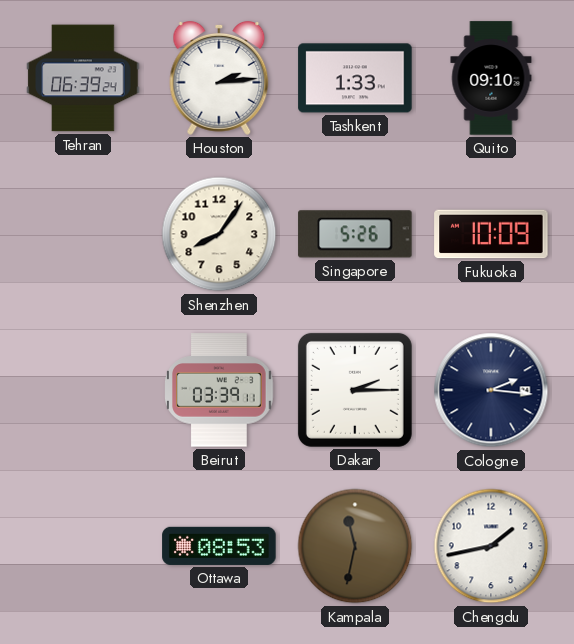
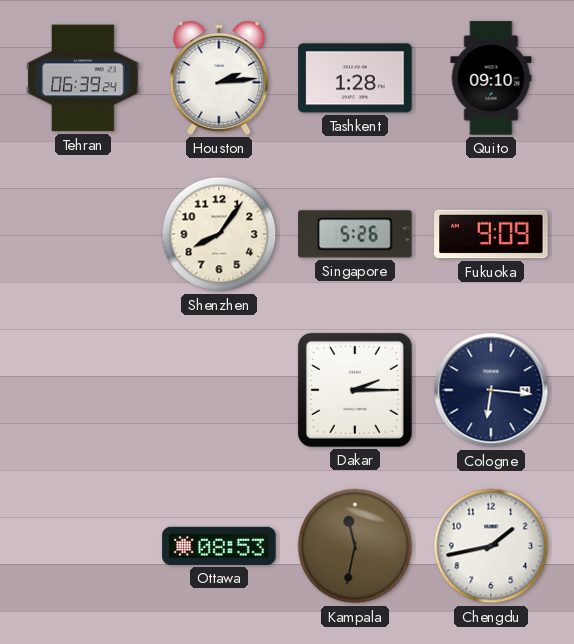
Tashkent: 1:33 -> 1:28 (355, 78)
Fukuoka: 10:09 -> 9:09 (491, 234)
Beirut: 03:39 -> none (219, 390)
Cologne: 2:16 -> 6:16 (491, 390)
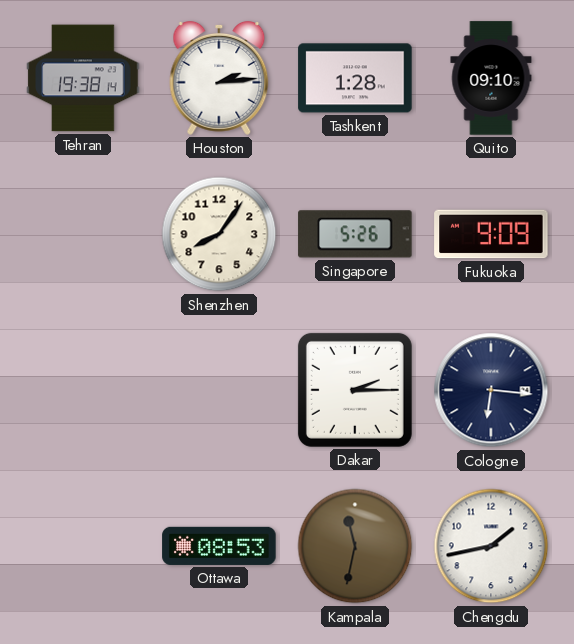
Tehran: 06:39 -> 19:38 (83, 78)
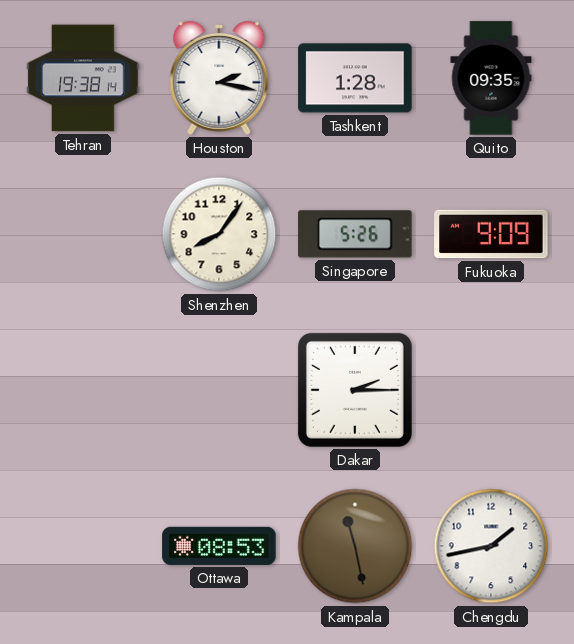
Houston: 2:14 -> 2:17 (219, 78)
Quito: 09:10 -> 09:35 (491, 78)
Cologne: 6:16 -> none (491, 390)
Kampala: 11:32 -> 11:28 (355, 546)
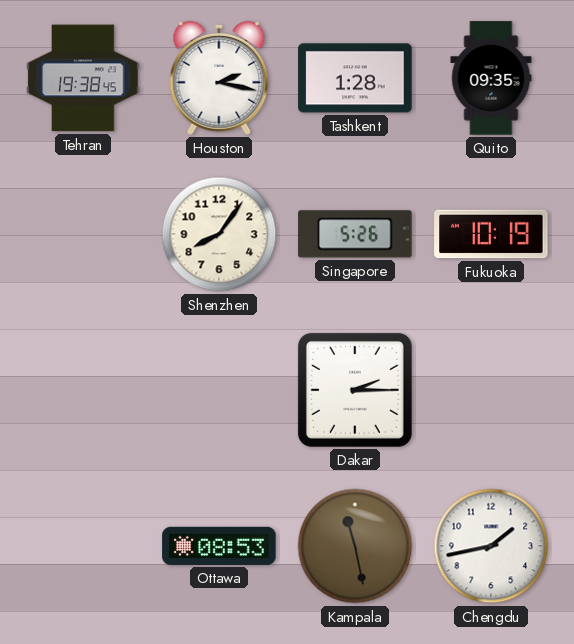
Tehran: 19:38:14 -> 19:38:45 (83, 78)
Fukuoka: 9:09 -> 10:19 (491, 234)
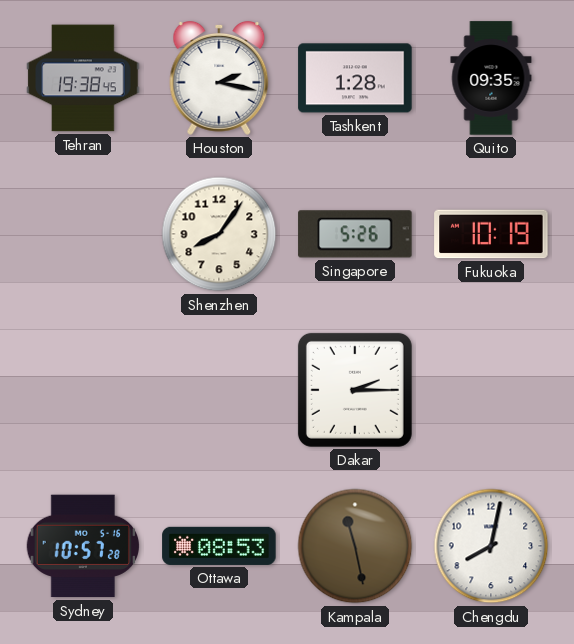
Sydney: none -> 10:57 (82, 546)
Chengdu: 1:43 -> 8:02 (491, 546)
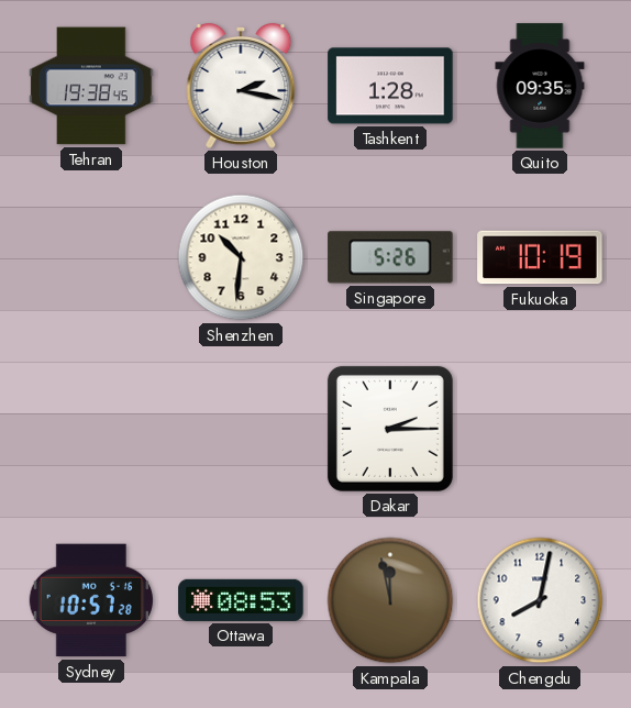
Shenzhen: 8:06 -> 10:31 (241, 257)
Kampala: 11:28 -> 11:58 (390, 600)
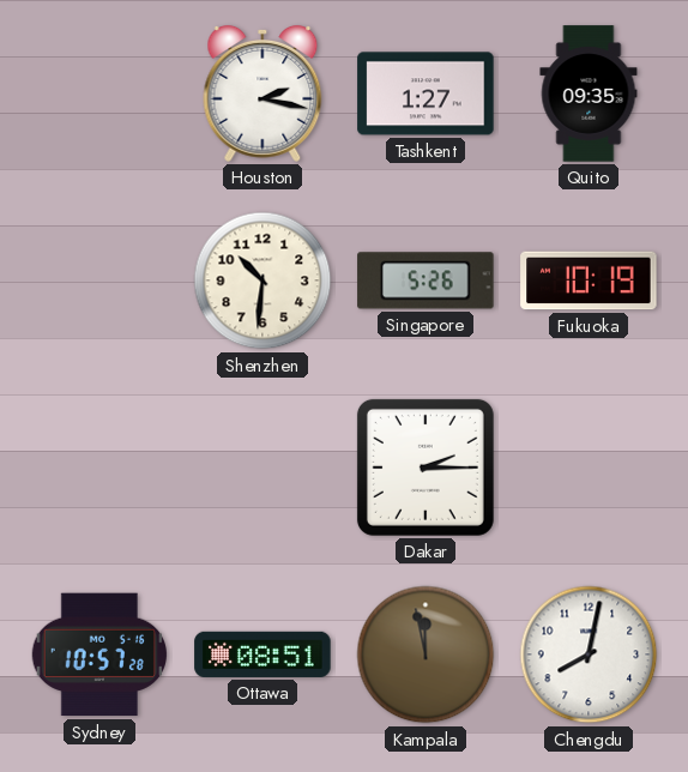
Tehran: 19:38 -> none (91, 86)
Tashkent: 1:28 -> 1:27 (426, 94)
Ottawa: 08:53 -> 08:51 (262, 655)
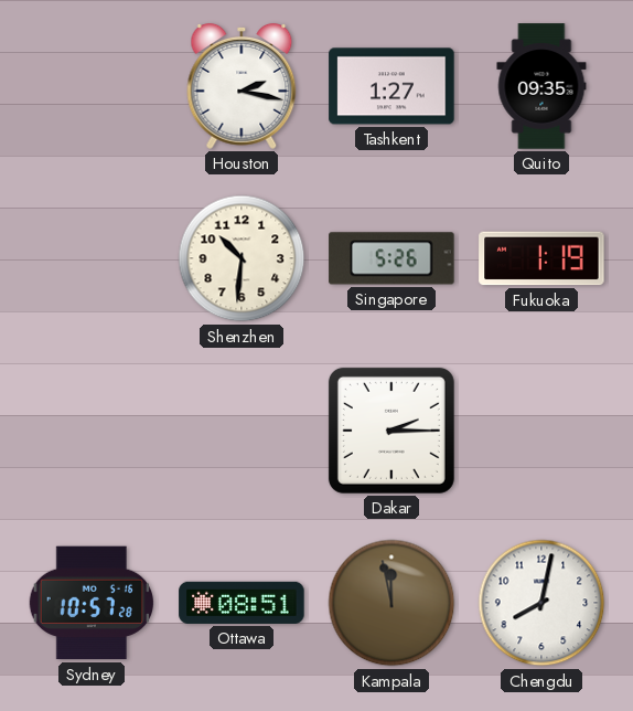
Fukuoka: 10:19 -> 1:19 (541, 258)
